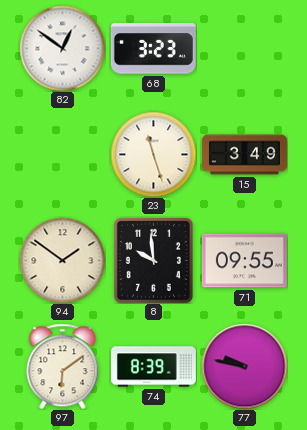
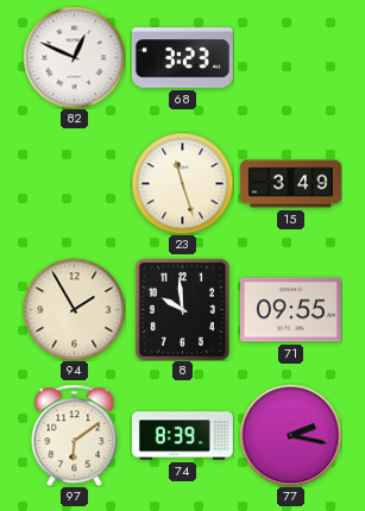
82: 12:51 -> 12:49 (74, 57)
94: 1:51 -> 1:55 (74, 309)
77: 9:47 -> 2:17 (290, 435)
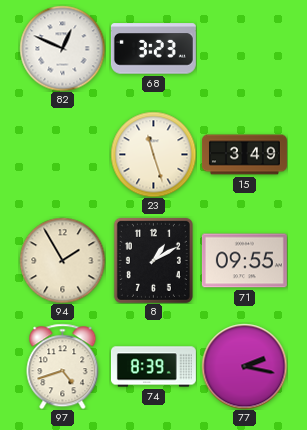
8: 9:59 -> 1:10 (153, 260)
97: 6:09 -> 4:42 (63, 366)
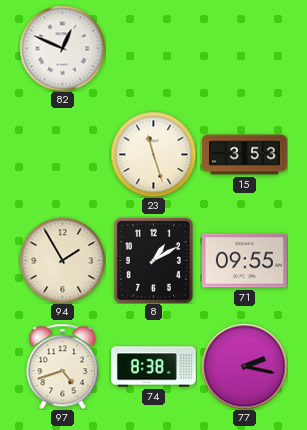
68: 3:23 -> none (153, 49)
15: 3:49 -> 3:53 (244, 155)
74: 8:39 -> 8:38 (153, 367)
